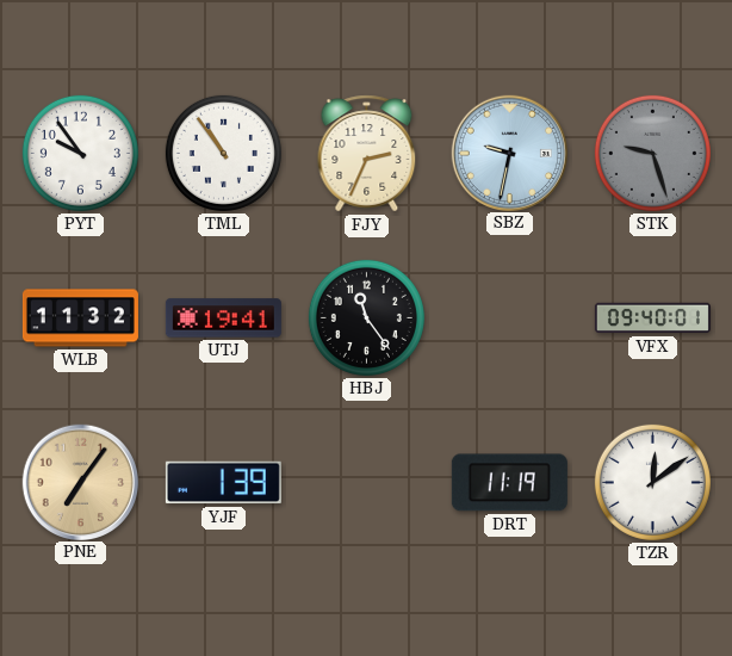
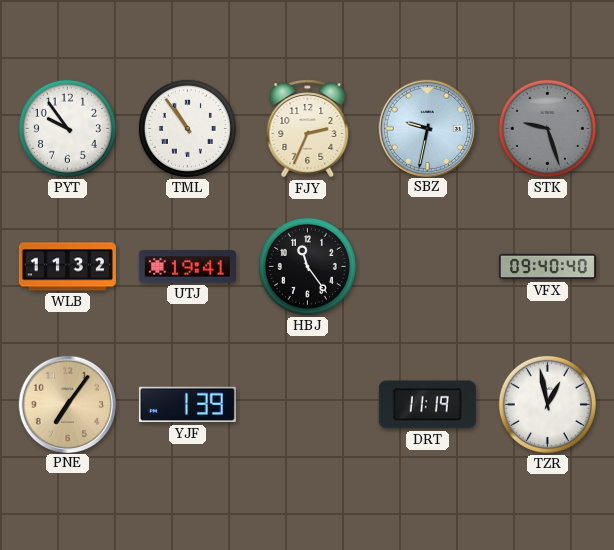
VFX: 09:40:01 -> 09:40:40 (547, 267)
TZR: 12:09 -> 12:58 (547, 404)
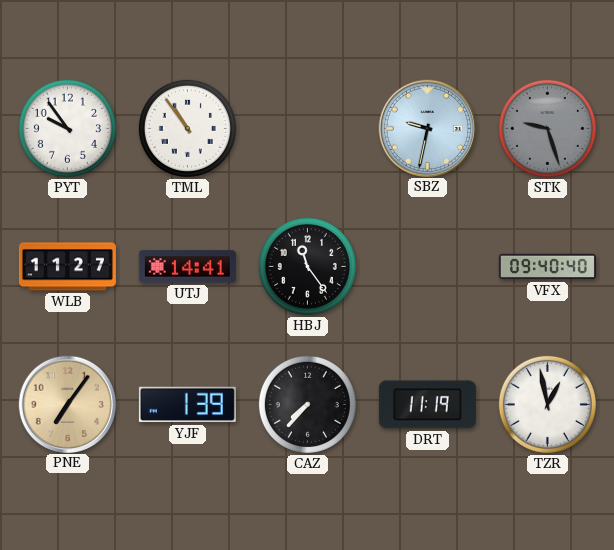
FJY: 2:34 -> none (308, 129)
WLB: 11:32 -> 11:27 (67, 267)
UTJ: 19:41 -> 14:41 (187, 267)
CAZ: none -> 7:37 (307, 404)
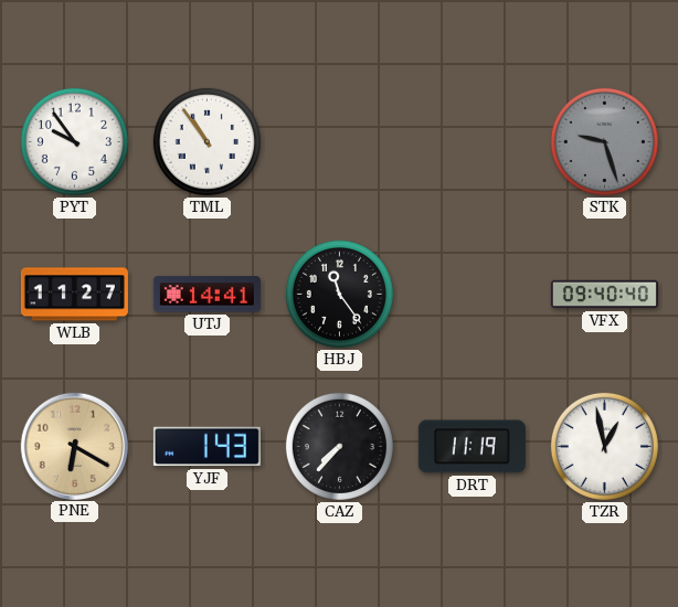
SBZ: 9:32 -> none (427, 128)
PNE: 7:06 -> 6:20 (74, 446)
YJF: 1:39 -> 1:43 (206, 447)
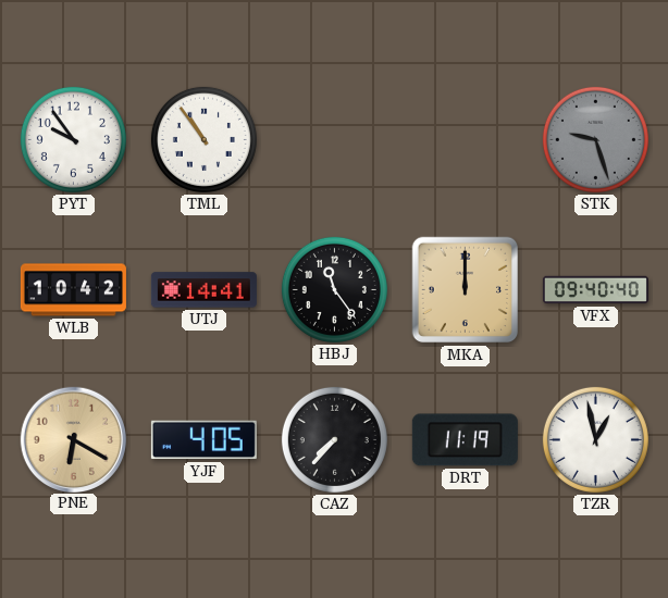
WLB: 11:27 -> 10:42 (73, 290)
MKA: none -> 12:00 (466, 290)
YJF: 1:43 -> 4:05 (203, 440)
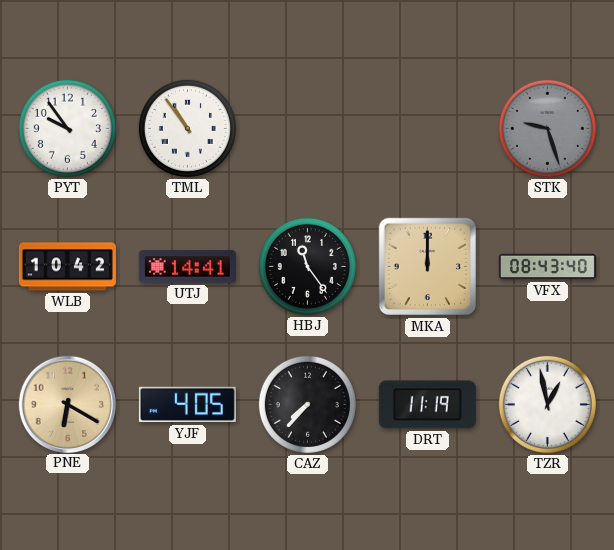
VFX: 09:40 -> 08:43 (547, 267)
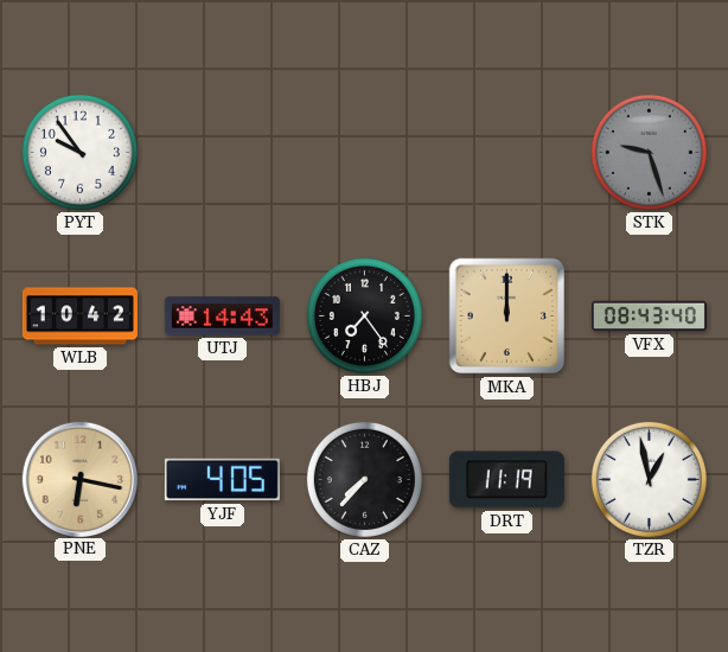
TML: 10:54 -> none (187, 128)
UTJ: 14:41 -> 14:43 (222, 317)
HBJ: 11:24 -> 7:24 (364, 315)
PNE: 6:20 -> 6:17 (79, 479)
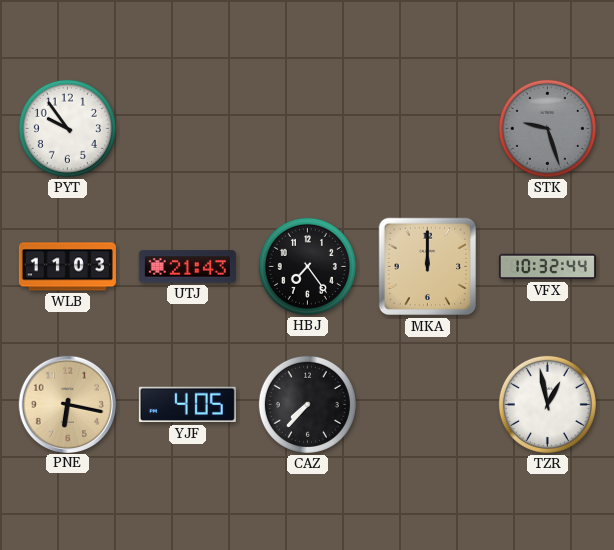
WLB: 10:42 -> 11:03 (67, 267)
UTJ: 14:43 -> 21:43 (187, 267)
VFX: 08:43 -> 10:32 (547, 267)
DRT: 11:19 -> none (506, 480)
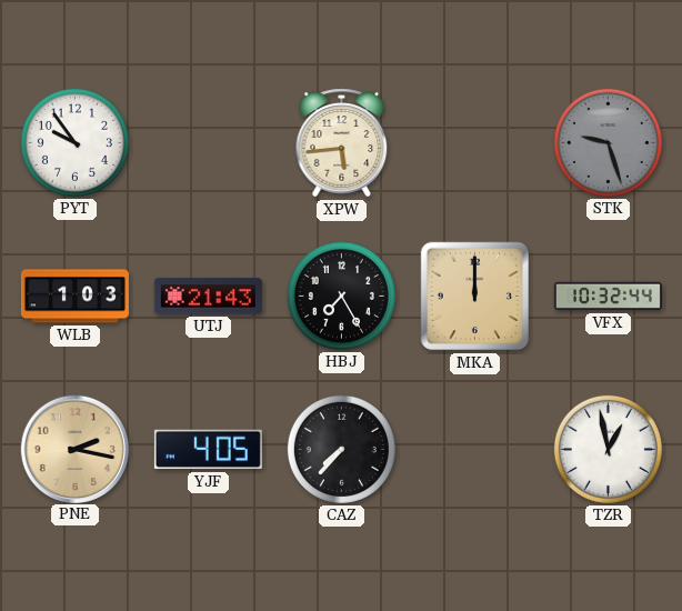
XPW: none -> 5:44 (342, 143)
WLB: 11:03 -> 1:03 (74, 297)
HBJ: 7:24 -> 7:25 (341, 296)
PNE: 6:17 -> 2:17 (74, 449)
